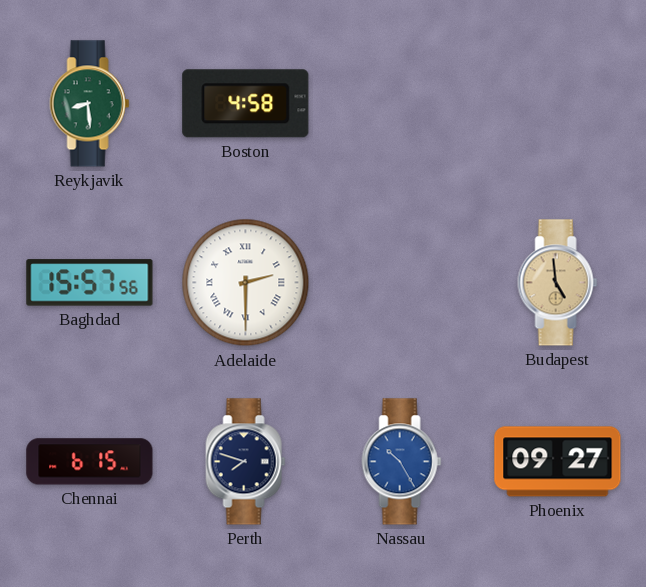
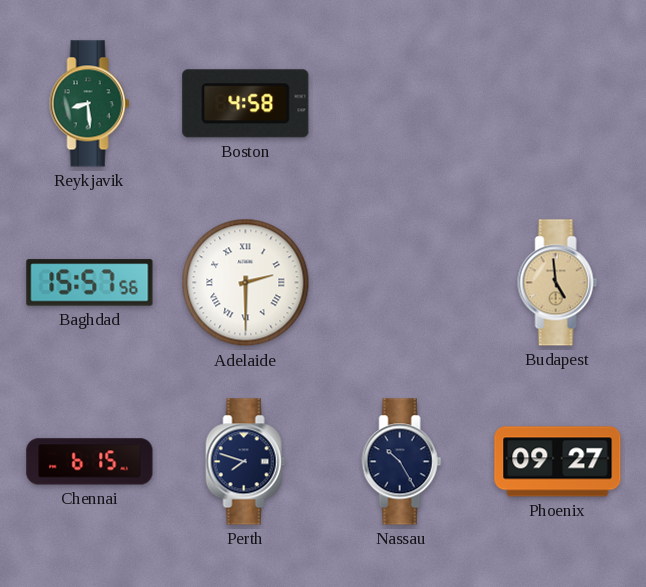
Nassau dial: blue -> navy (402, 462)
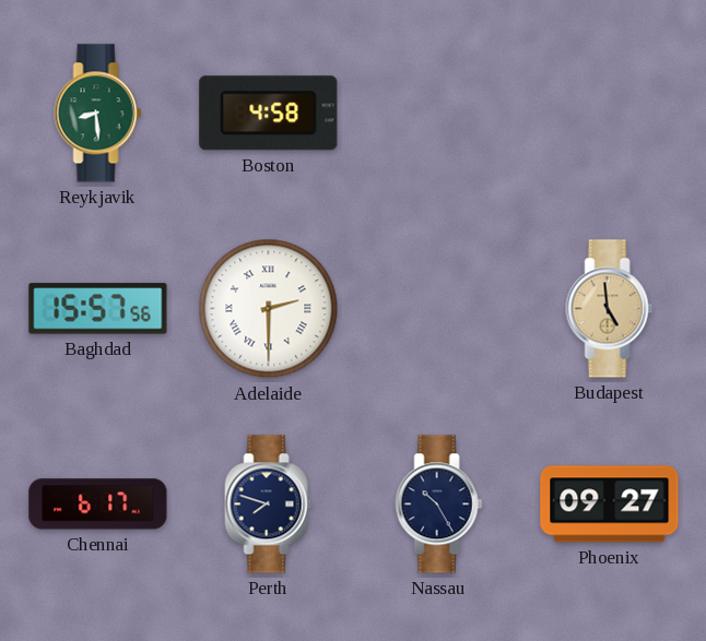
Chennai: 6:15 -> 6:17 (98, 505)
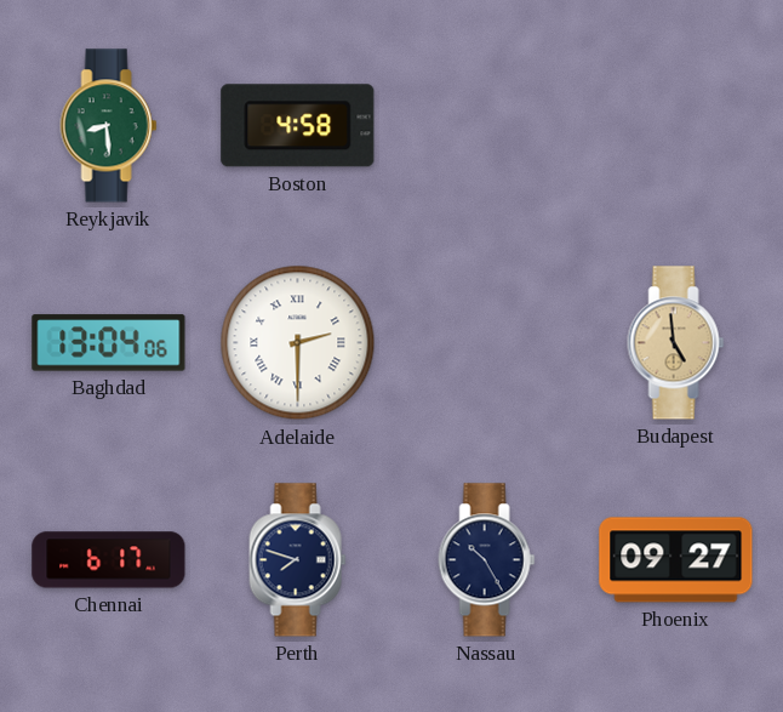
Baghdad: 15:57 -> 13:04 (109, 343)
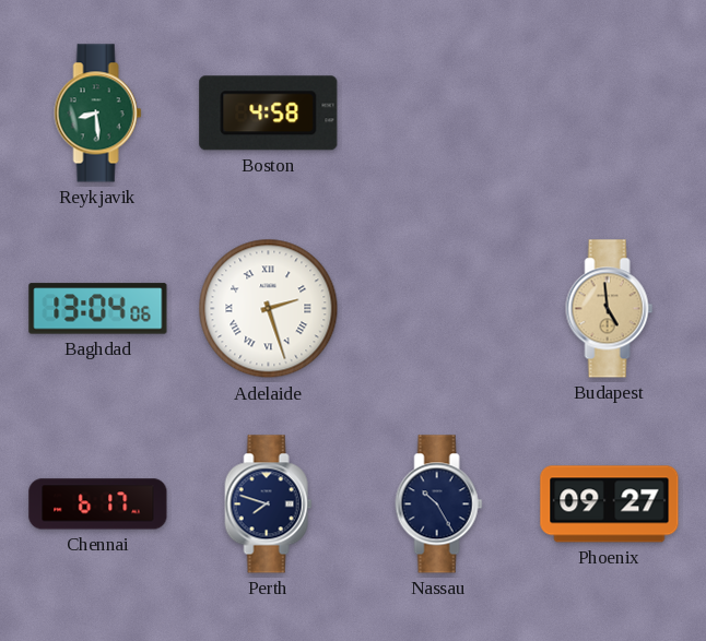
Adelaide: 2:30 -> 2:27 (269, 309)
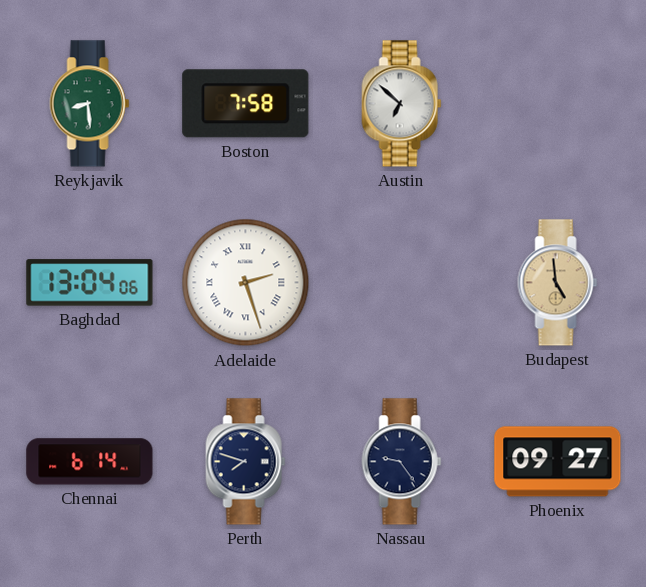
Boston: 4:58 -> 7:58 (246, 104)
Austin: none -> 6:52 (402, 104)
Chennai: 6:17 -> 6:14 (90, 462)
Nassau: 10:25 -> 9:24 (402, 462)
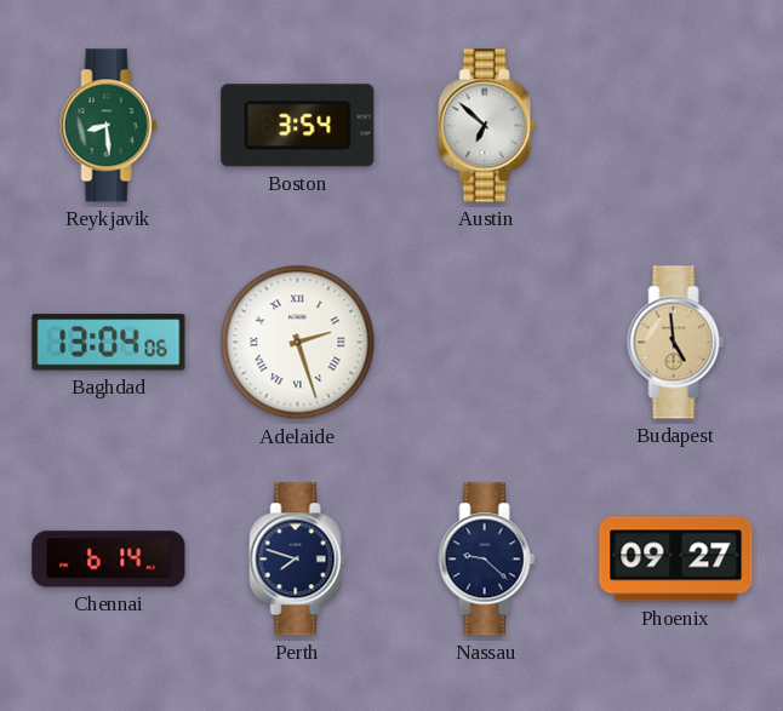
Boston: 7:58 -> 3:54 (298, 126)
Nassau: 9:24 -> 9:22 (487, 560)
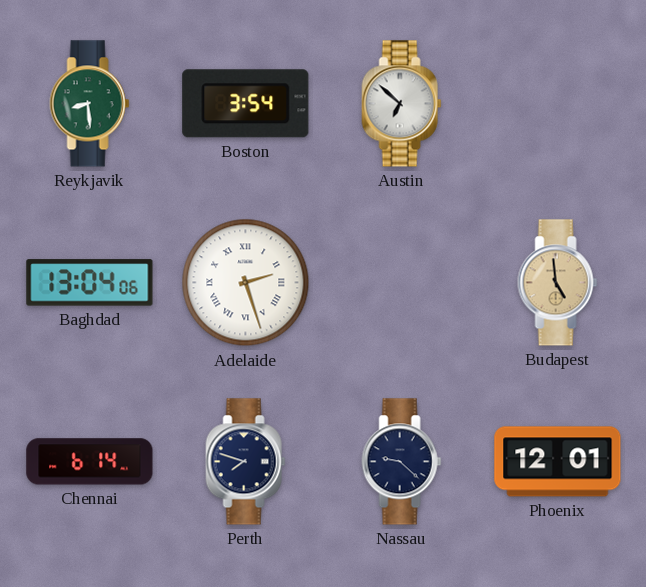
Phoenix: 09:27 -> 12:01 (558, 462)
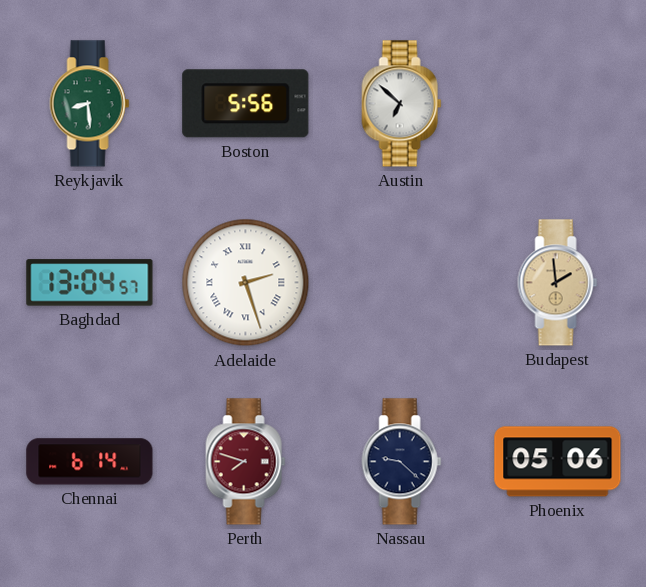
Boston: 3:54 -> 5:56 (246, 104)
Baghdad: 13:04:06 -> 13:04:57 (90, 283)
Budapest: 4:59 -> 1:59 (558, 283)
Perth dial: navy -> burgundy (246, 462)
Phoenix: 12:01 -> 05:06 (558, 462)
